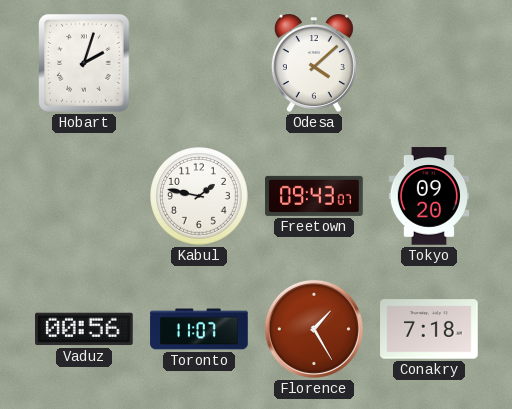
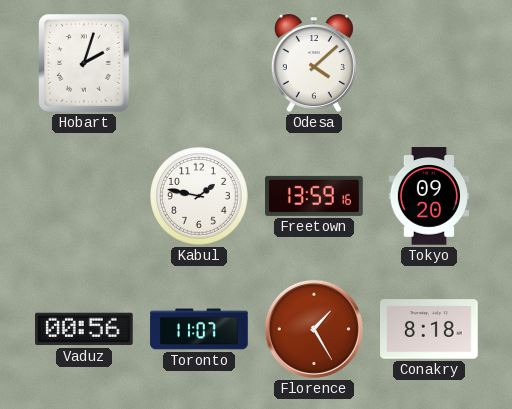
Freetown: 09:43 -> 13:59 (314, 196)
Conakry: 7:18 -> 8:18 (429, 329)
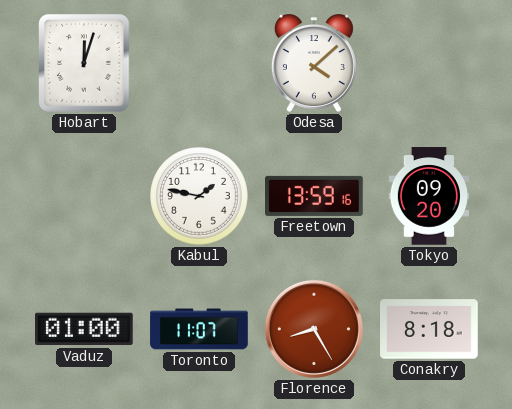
Hobart: 2:03 -> 12:03 (85, 63)
Vaduz: 00:56 -> 01:00 (84, 329)
Florence: 1:25 -> 8:25 (314, 329)
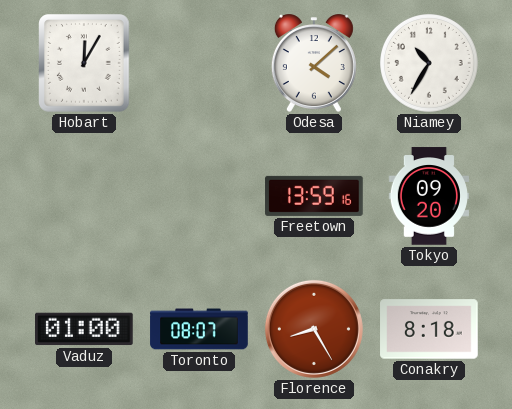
Hobart: 12:03 -> 12:05 (85, 63)
Niamey: none -> 10:35 (430, 64)
Kabul: 1:47 -> none (200, 197)
Toronto: 11:07 -> 08:07 (199, 329)
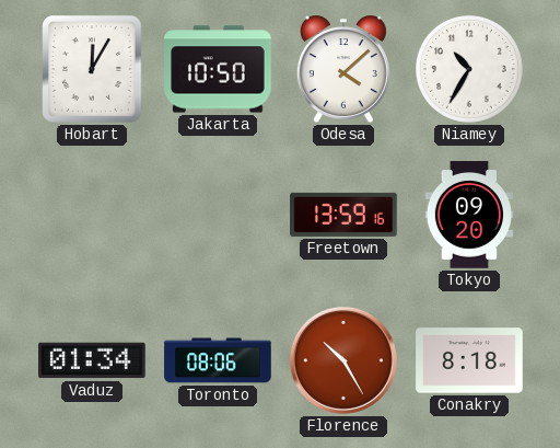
Jakarta: none -> 10:50 (218, 69)
Vaduz: 01:00 -> 01:34 (92, 360)
Toronto: 08:07 -> 08:06 (218, 360)
Florence: 8:25 -> 10:25 (343, 360)
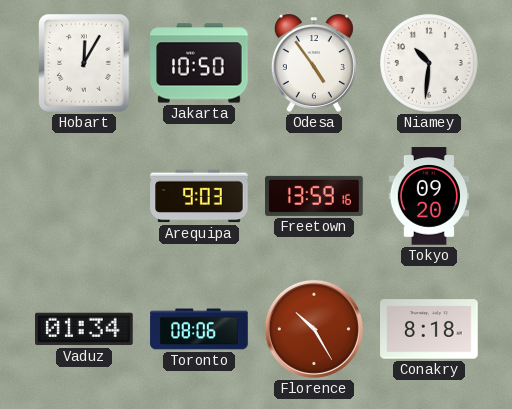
Odesa: 4:08 -> 4:54 (314, 63)
Niamey: 10:35 -> 10:31 (430, 64)
Arequipa: none -> 9:03 (199, 196)
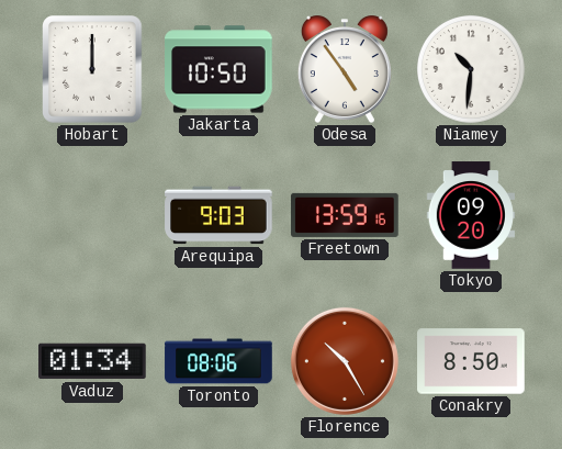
Hobart: 12:05 -> 12:00 (93, 69)
Conakry: 8:18 -> 8:50 (471, 361)
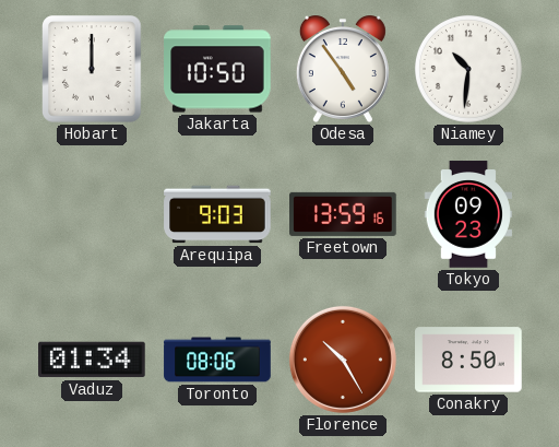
Tokyo: 09:20 -> 09:23 (467, 214)
